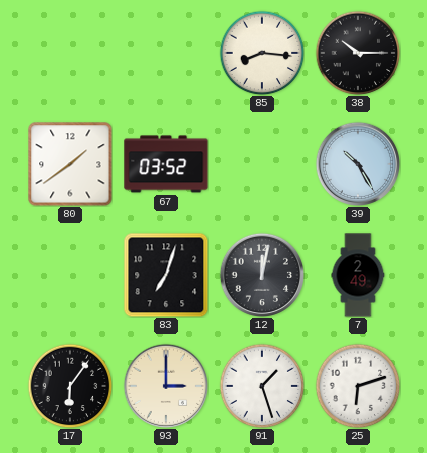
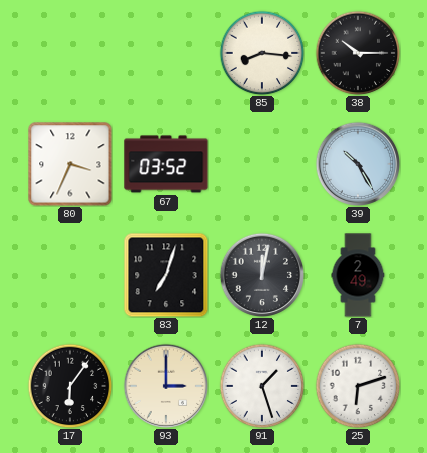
80: 1:39 -> 3:34 (70, 164)
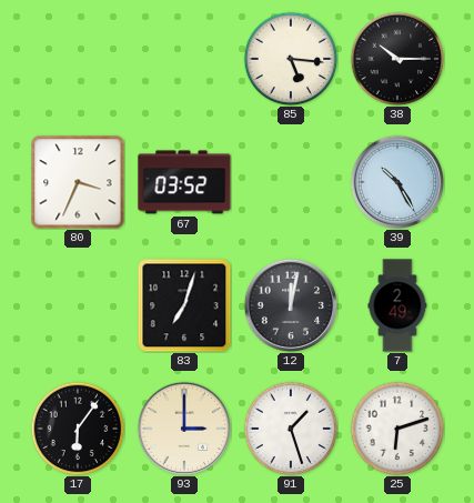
85: 8:16 -> 5:16 (291, 59)
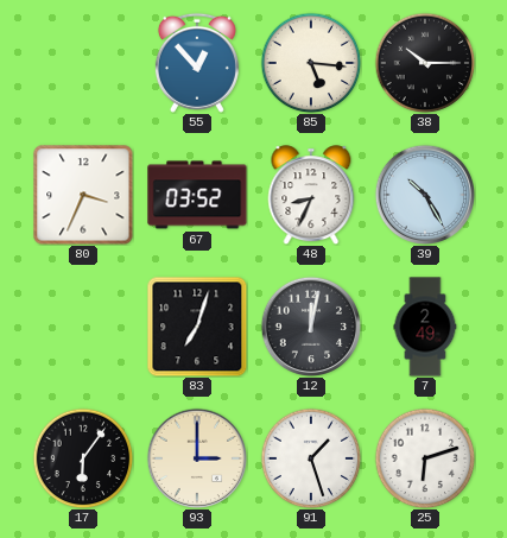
55: none -> 12:53 (197, 63)
48: none -> 8:34 (311, 195)
